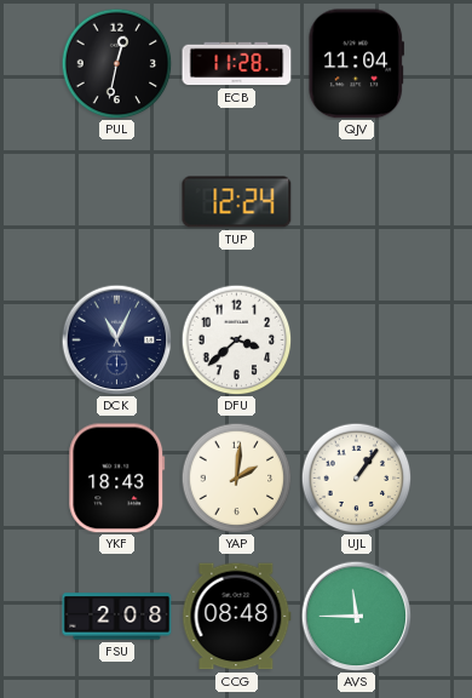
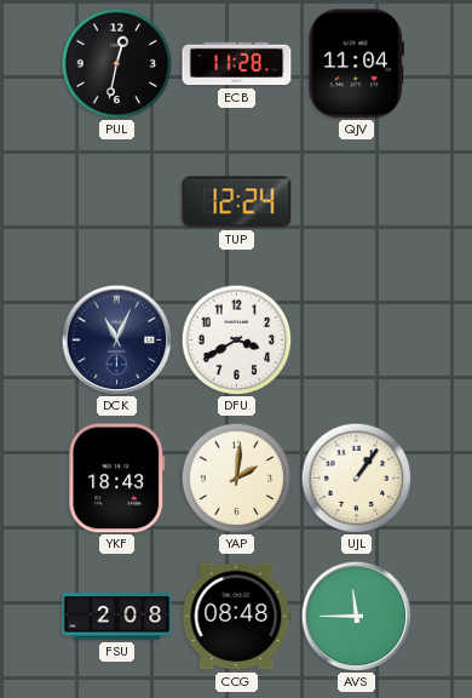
DFU: 3:38 -> 3:40 (236, 339)
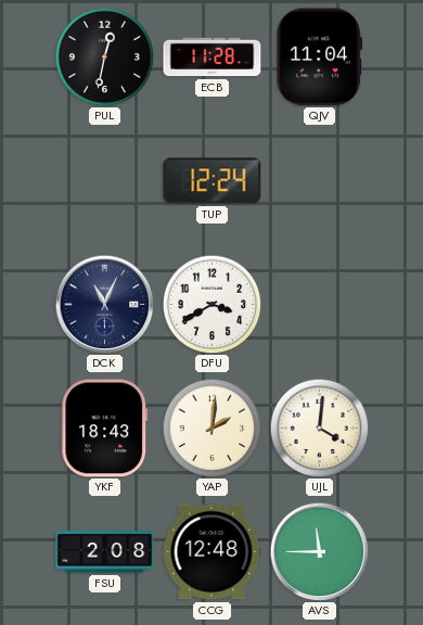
UJL: 1:06 -> 4:01 (319, 428)
CCG: 08:48 -> 12:48 (213, 552)
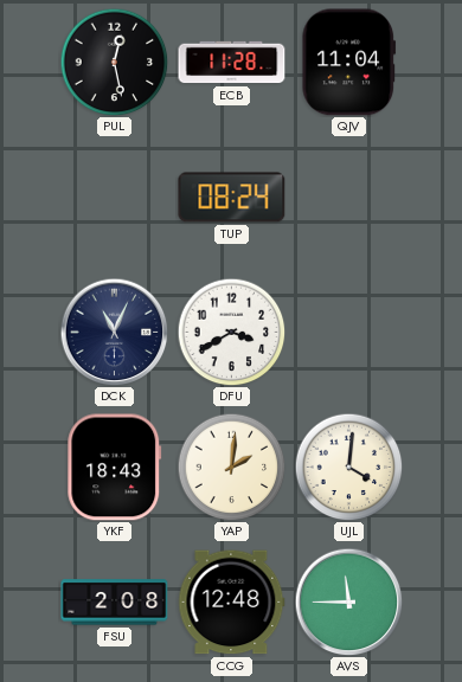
PUL: 12:32 -> 12:28 (114, 62)
TUP: 12:24 -> 08:24 (232, 198)
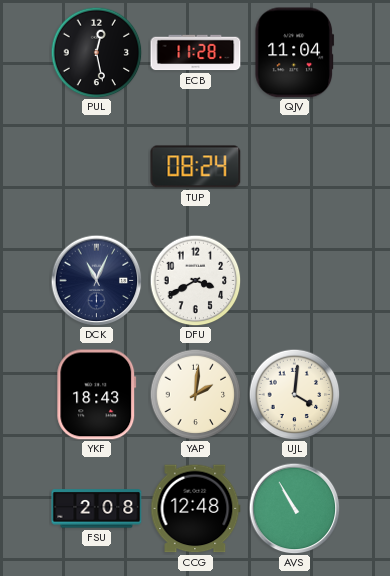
AVS: 11:45 -> 10:55 (294, 508)
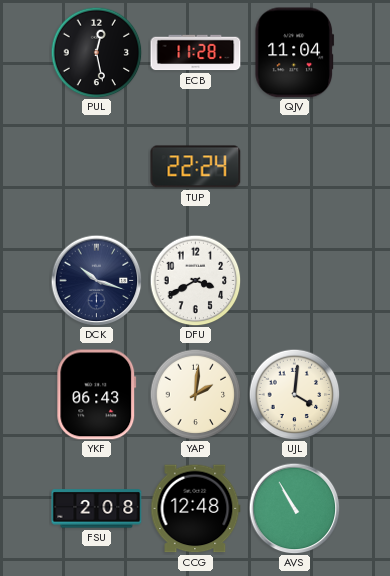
TUP: 08:24 -> 22:24 (196, 167)
DCK: 11:04 -> 10:18 (96, 280)
YKF: 18:43 -> 06:43 (97, 395)
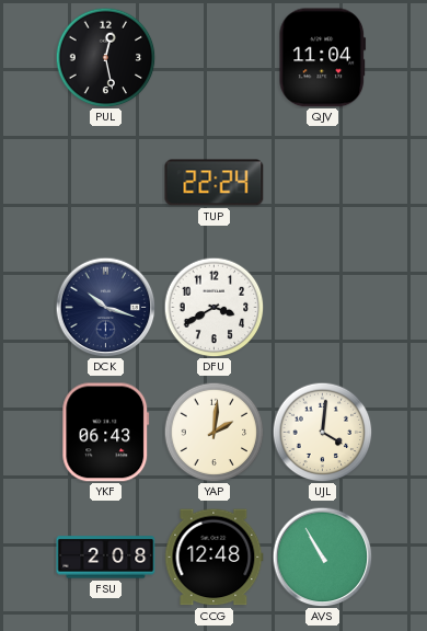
ECB: 11:28 -> none (196, 53)
